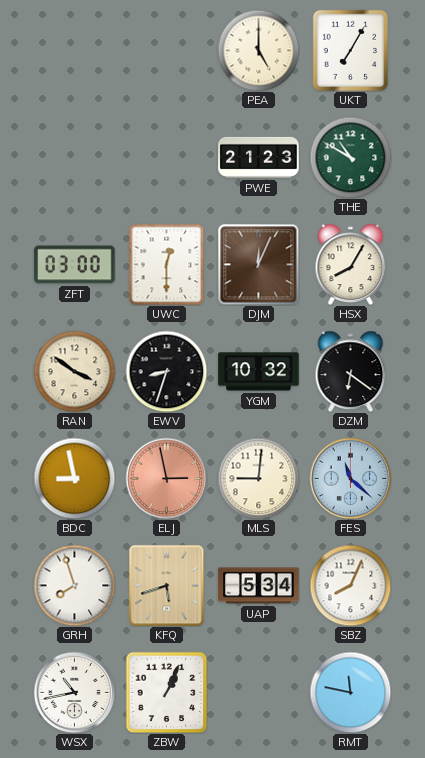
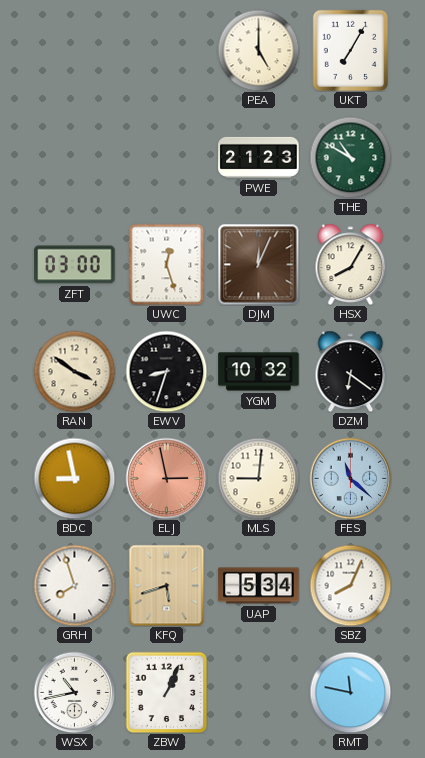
UWC: 12:30 -> 12:27 (167, 264)
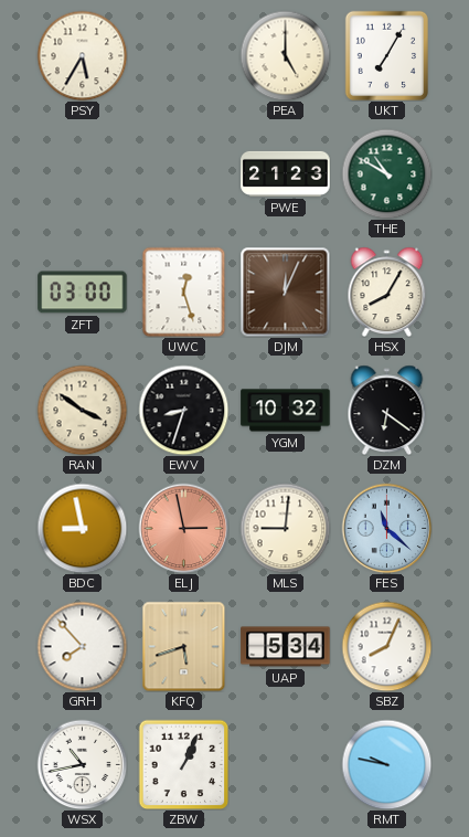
PSY: none -> 5:35 (82, 55)
GRH: 7:57 -> 7:53 (82, 646)
RMT: 11:47 -> 9:47 (386, 764)
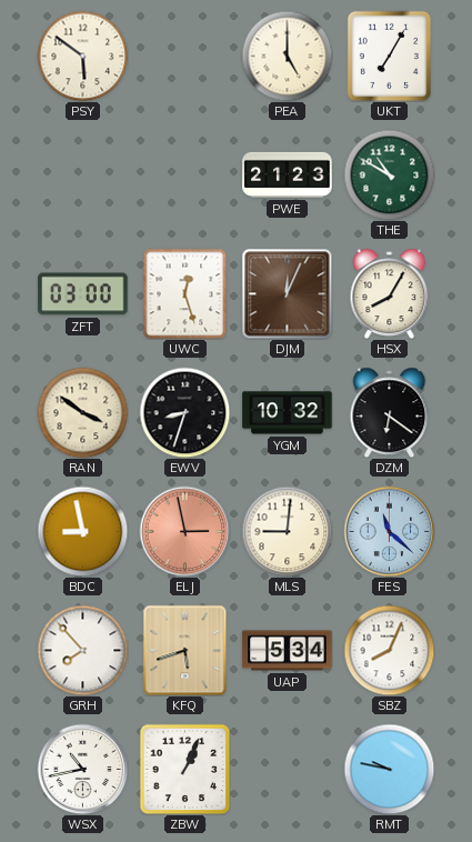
PSY: 5:35 -> 5:51 (82, 56)
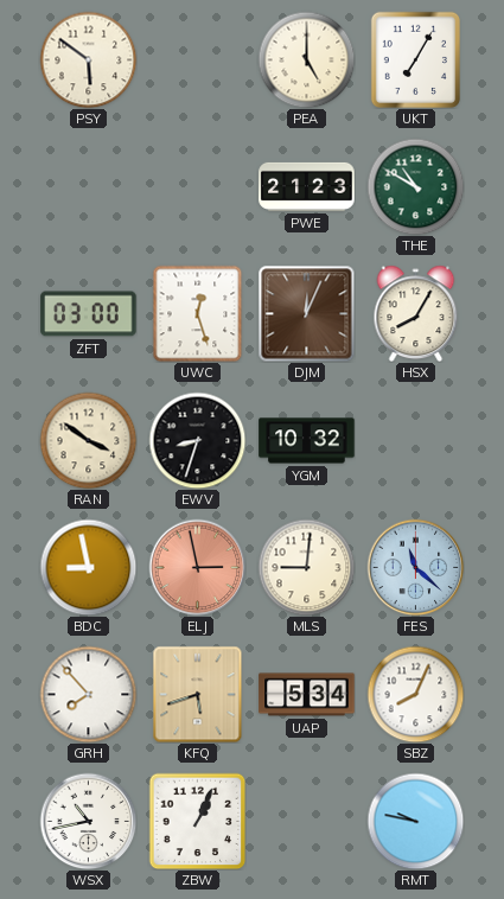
DZM: 6:21 -> none (390, 412)
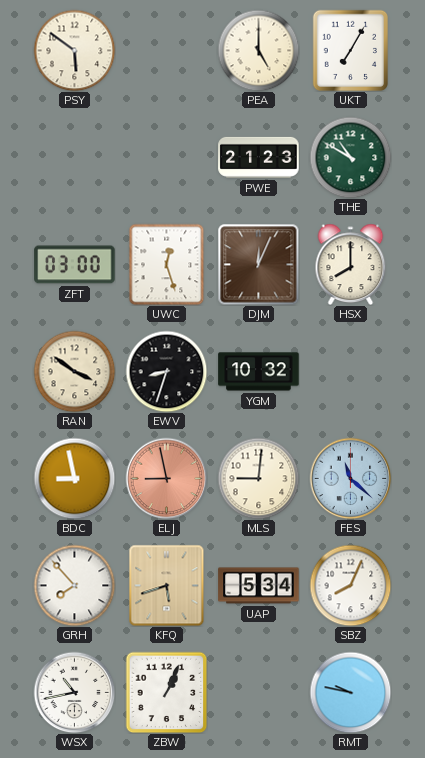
HSX: 8:05 -> 8:00 (351, 264)
ELJ: 2:58 -> 8:58 (166, 478)
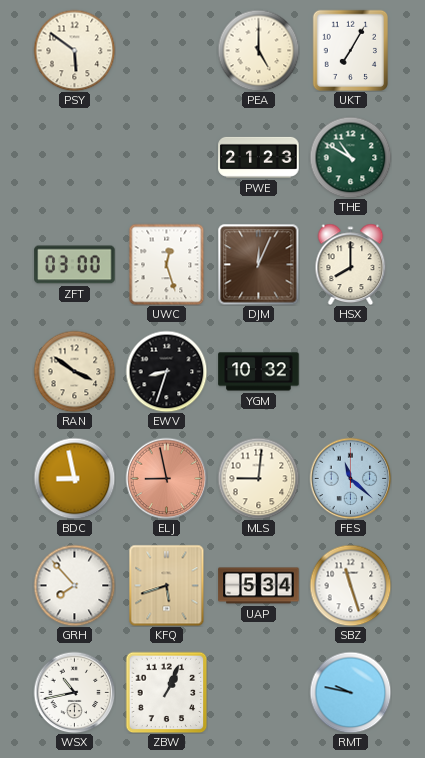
SBZ: 8:04 -> 11:27 (350, 585)
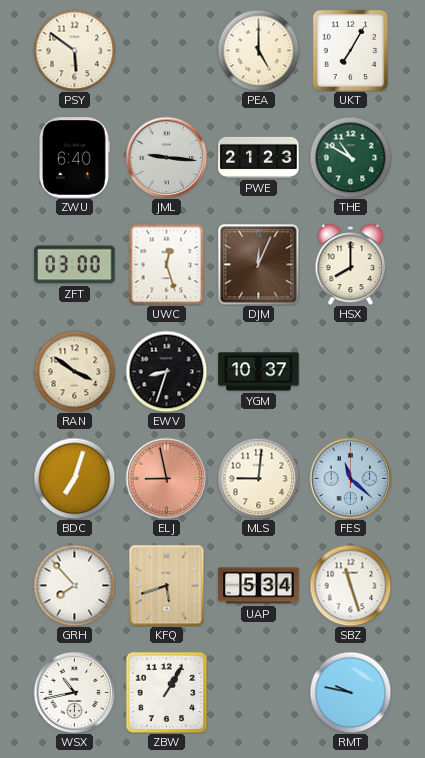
ZWU: none -> 6:40 (75, 158)
JML: none -> 9:16 (166, 157)
YGM: 10:32 -> 10:37 (259, 372)
BDC: 8:58 -> 7:03 (74, 478)
ZBW: 1:04 -> 1:05 (166, 692)
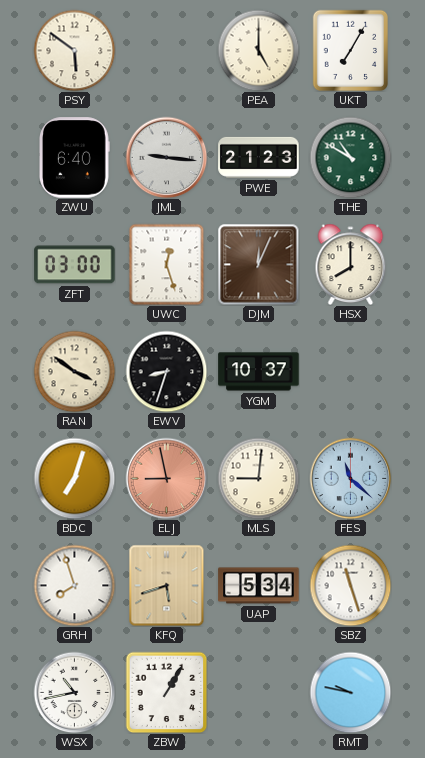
GRH: 7:53 -> 7:57 (74, 585)
